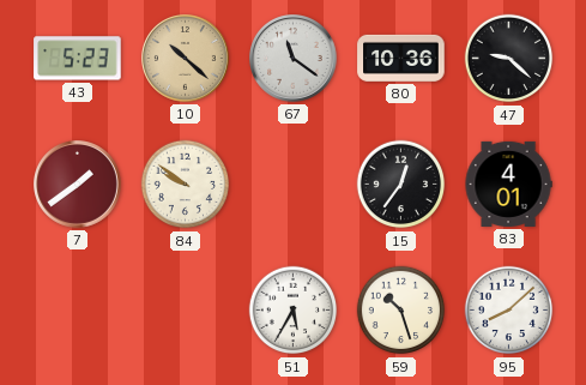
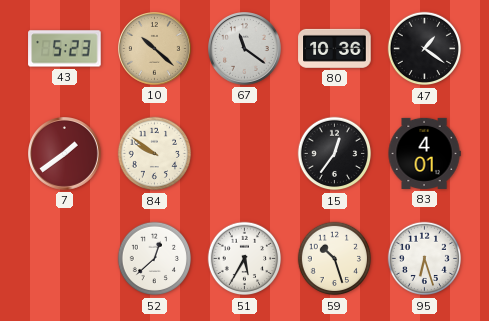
47: 9:22 -> 1:21 (425, 49)
52: none -> 12:38 (155, 259)
95: 8:08 -> 6:27 (425, 259)
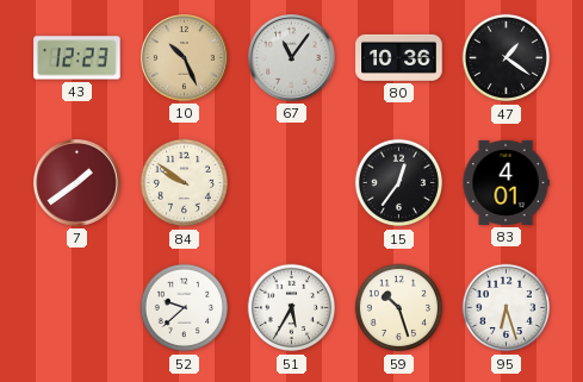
43: 5:23 -> 12:23 (77, 58)
10: 10:22 -> 10:26 (185, 58)
67: 11:21 -> 11:06 (292, 58)
52: 12:38 -> 9:38 (185, 308)
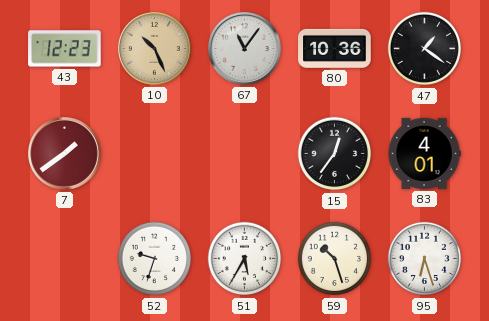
84: 9:51 -> none (185, 183)
52: 9:38 -> 9:33 (155, 259)
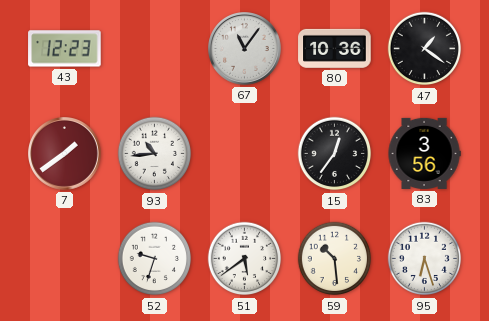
10: 10:26 -> none (155, 49)
93: none -> 10:44 (155, 154)
83: 4:01 -> 3:56 (424, 153)
51: 5:35 -> 5:39 (245, 259)
59: 10:27 -> 10:29 (335, 259)
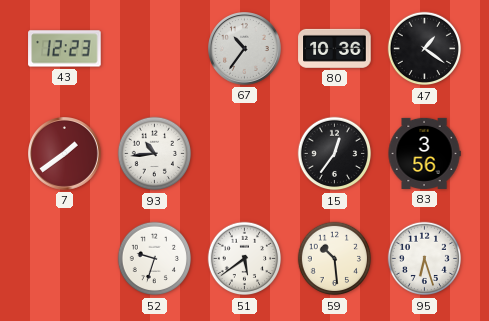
67: 11:06 -> 10:36 (245, 49)
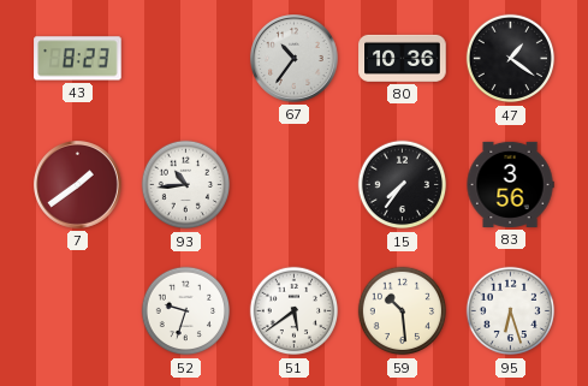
43: 12:23 -> 8:23 (78, 59)
15: 12:36 -> 7:36 (403, 185)
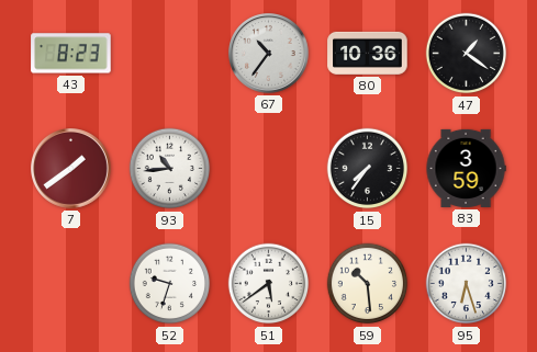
83: 3:56 -> 3:59 (466, 168)
